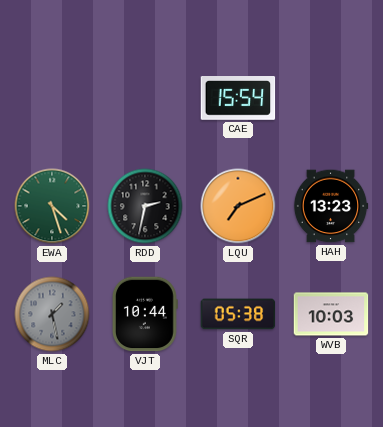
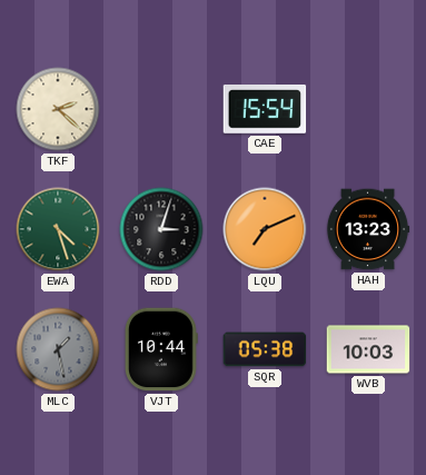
TKF: none -> 2:22 (58, 109)
RDD: 2:32 -> 3:03 (161, 229)
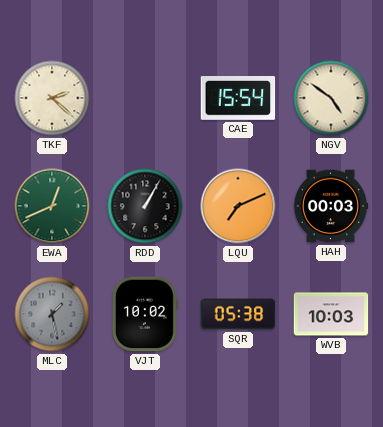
NGV: none -> 4:51 (331, 98)
EWA: 4:27 -> 12:41 (52, 206)
RDD: 3:03 -> 1:05 (145, 206)
HAH: 13:23 -> 00:03 (331, 206)
VJT: 10:44 -> 10:02 (145, 314)
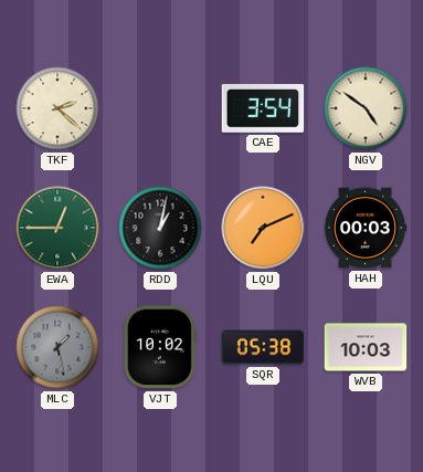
CAE: 15:54 -> 3:54 (263, 109)
EWA: 12:41 -> 12:45 (57, 228)
RDD: 1:05 -> 1:02 (160, 228)
